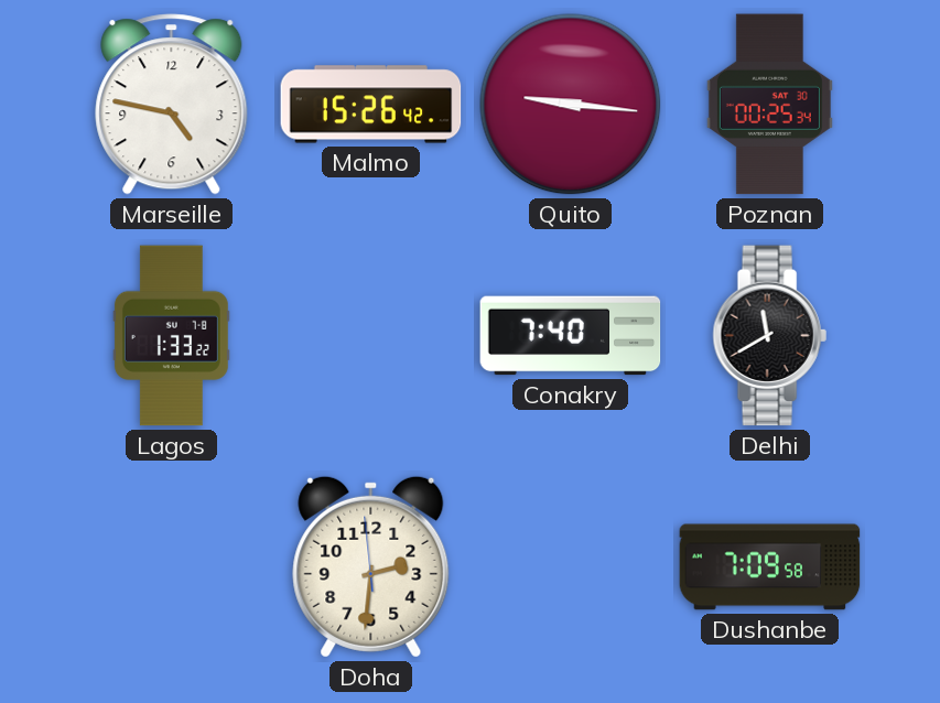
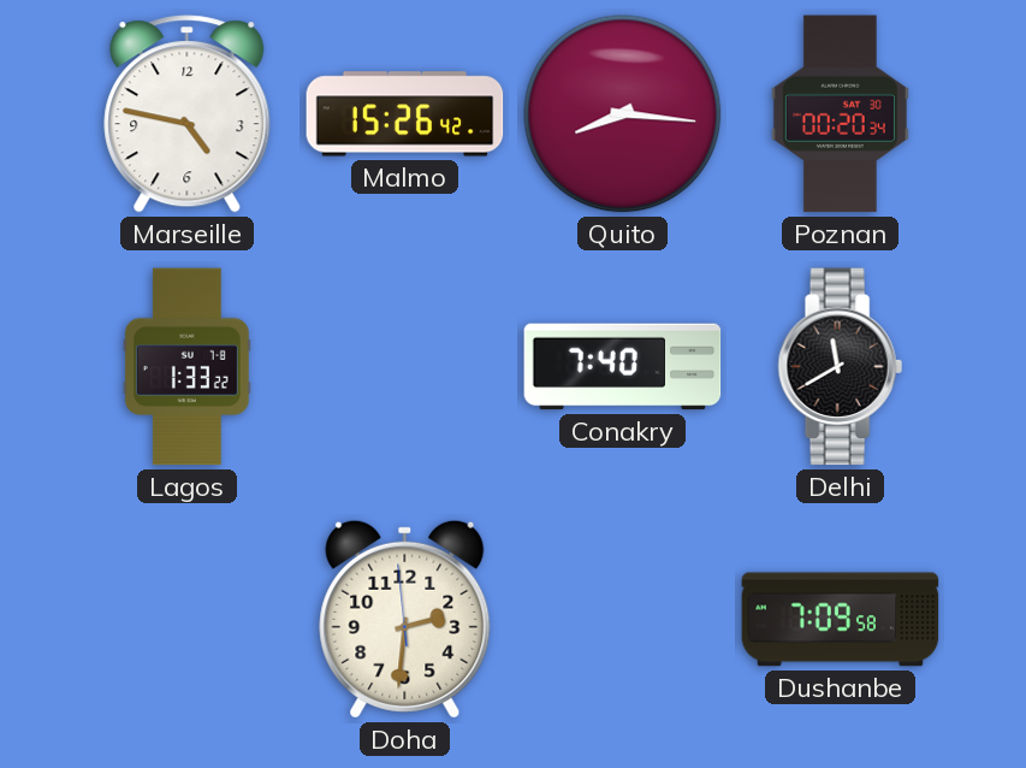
Quito: 9:16 -> 8:16 (623, 114)
Poznan: 00:25 -> 00:20 (840, 114)
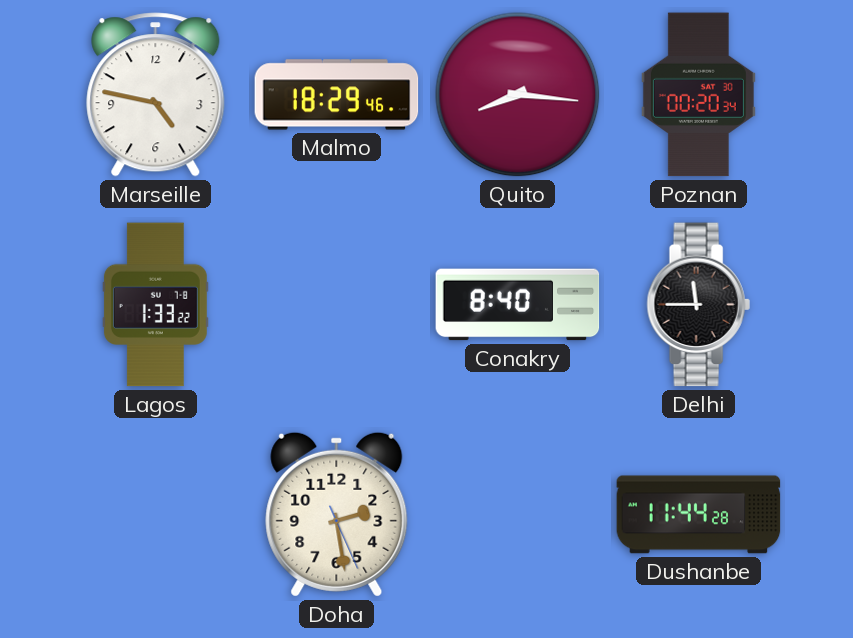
Malmo: 15:26 -> 18:29 (337, 95)
Conakry: 7:40 -> 8:40 (518, 305)
Delhi: 11:40 -> 11:45 (698, 305)
Doha: 2:30 -> 2:28 (337, 514)
Dushanbe: 7:09 -> 11:44 (699, 515)
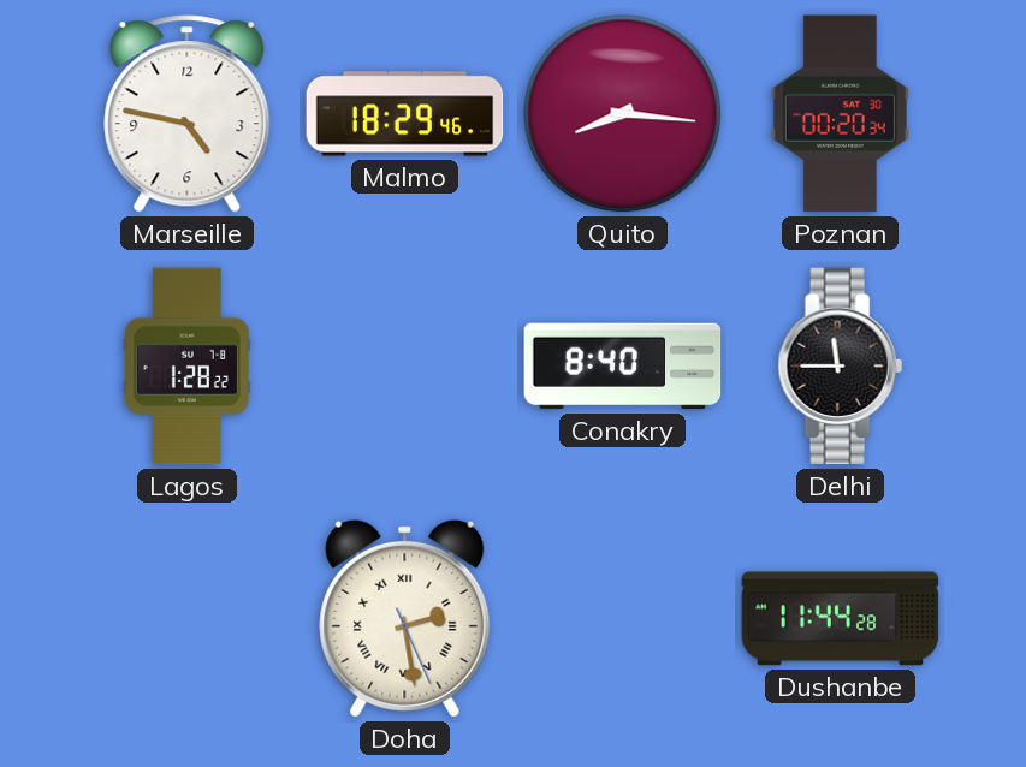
Lagos: 1:33 -> 1:28 (186, 367)
Doha numerals: Arabic -> Roman (405, 618)
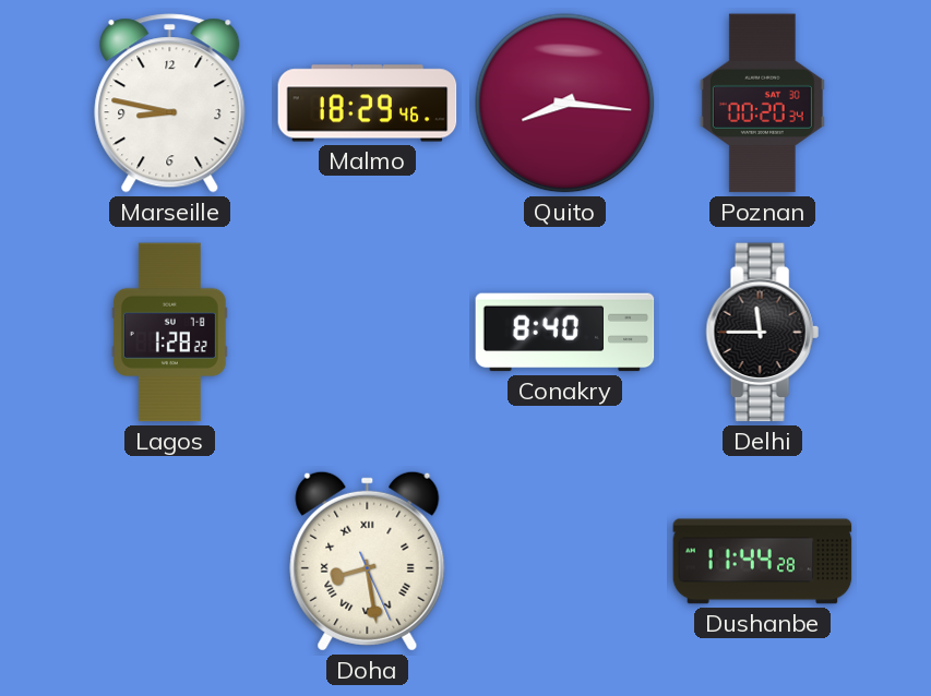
Marseille: 4:47 -> 8:47 (170, 104)
Doha: 2:28 -> 8:28 (368, 561)
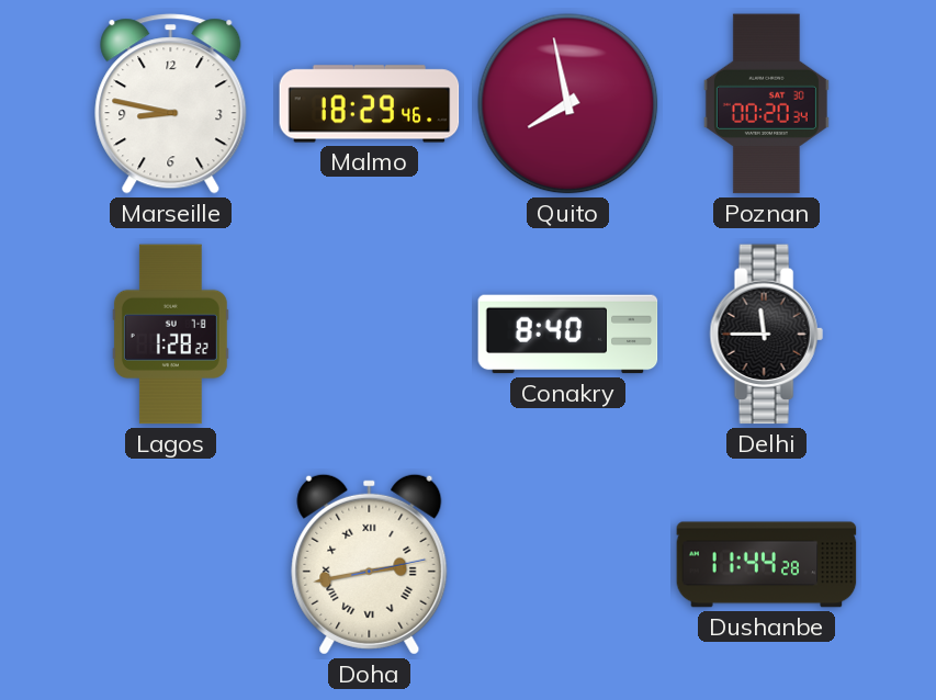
Quito: 8:16 -> 7:58 (568, 104)
Doha: 8:28 -> 2:43 (370, 564)
